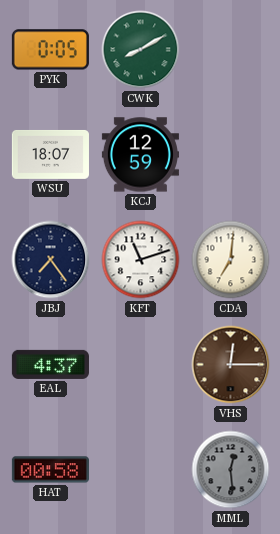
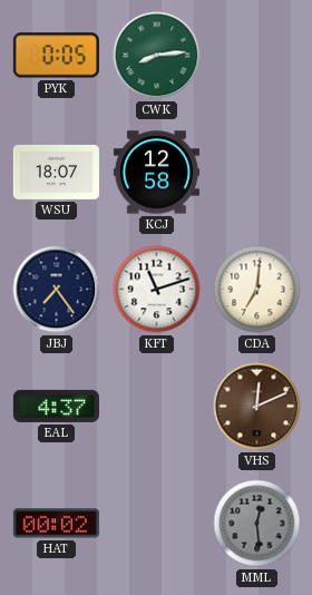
CWK: 8:10 -> 8:14 (157, 56)
KCJ: 12:59 -> 12:58 (156, 173)
VHS: 12:15 -> 12:11 (257, 407)
HAT: 00:58 -> 00:02 (56, 524)
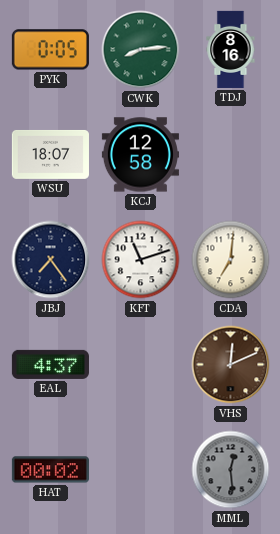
TDJ: none -> 8:16 (231, 49)
